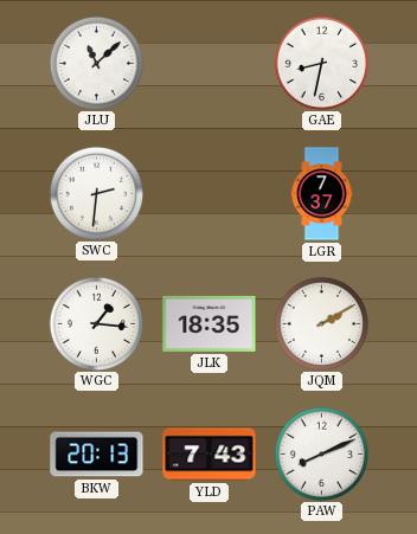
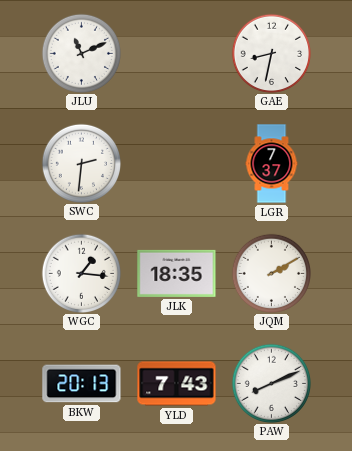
JLU: 11:08 -> 11:11 (81, 53)
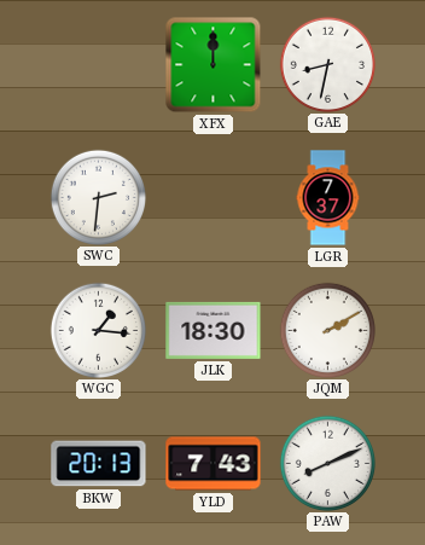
JLU: 11:11 -> none (81, 53)
XFX: none -> 12:00 (214, 65)
JLK: 18:35 -> 18:30 (214, 330)
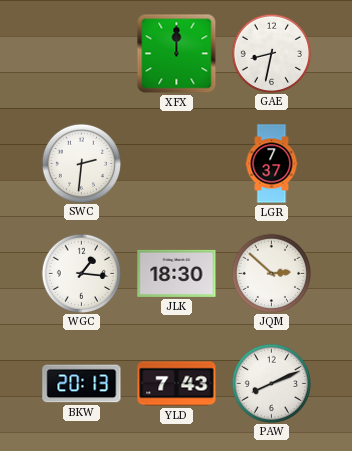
JQM: 2:10 -> 2:52 (271, 273)
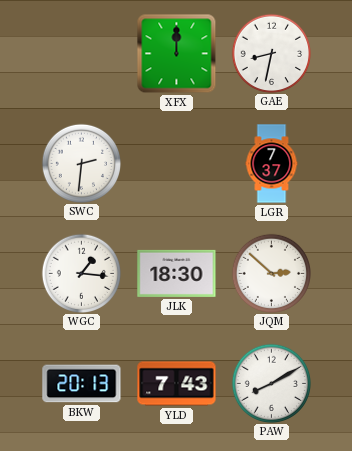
PAW: 8:11 -> 8:10 (271, 383)
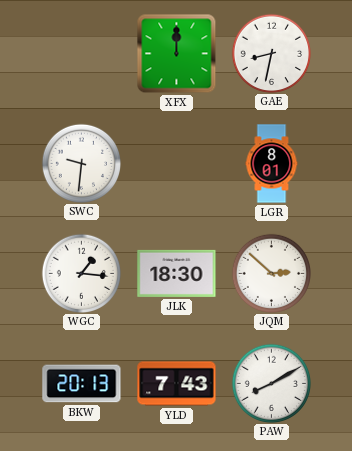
SWC: 2:31 -> 9:31 (81, 163)
LGR: 7:37 -> 8:01 (272, 164)
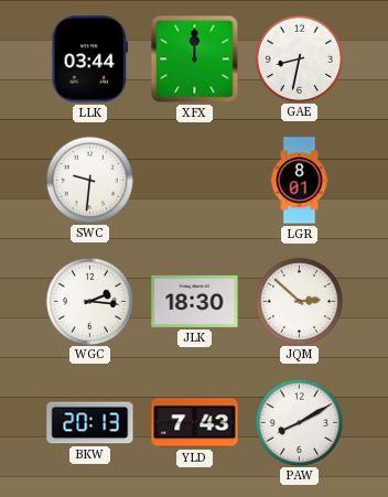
LLK: none -> 03:44 (90, 60)
WGC: 1:16 -> 2:16 (89, 301)
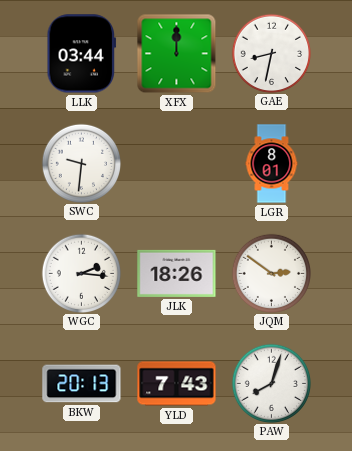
JLK: 18:30 -> 18:26 (177, 273)
JQM: 2:52 -> 2:51 (271, 273)
PAW: 8:10 -> 8:03 (271, 383)
